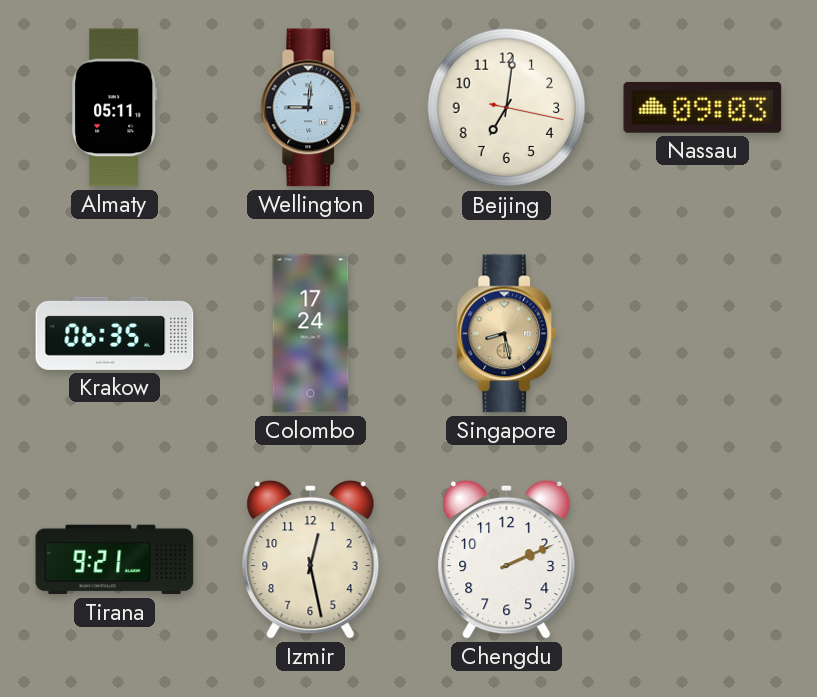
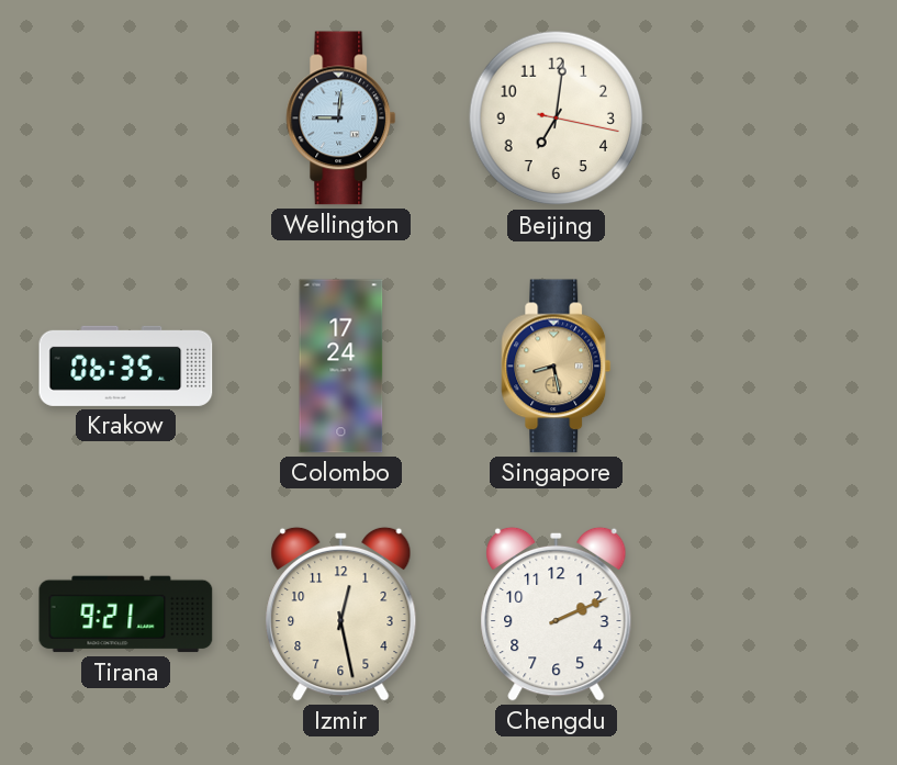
Almaty: 05:11 -> none (115, 108)
Nassau: 09:03 -> none (703, 107)
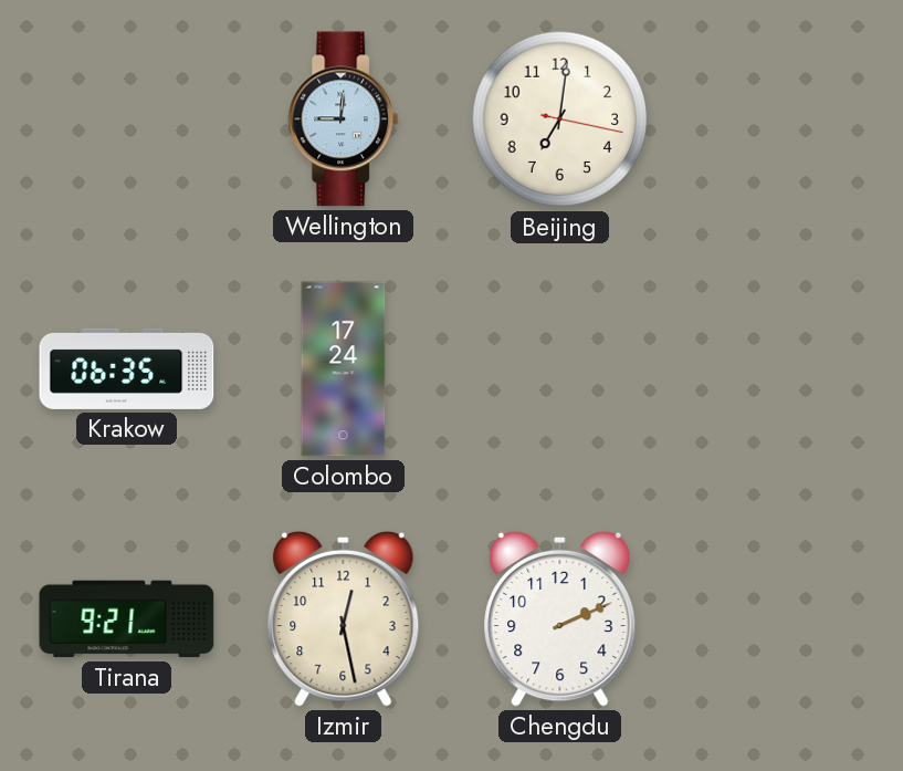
Singapore: 8:28 -> none (557, 367)
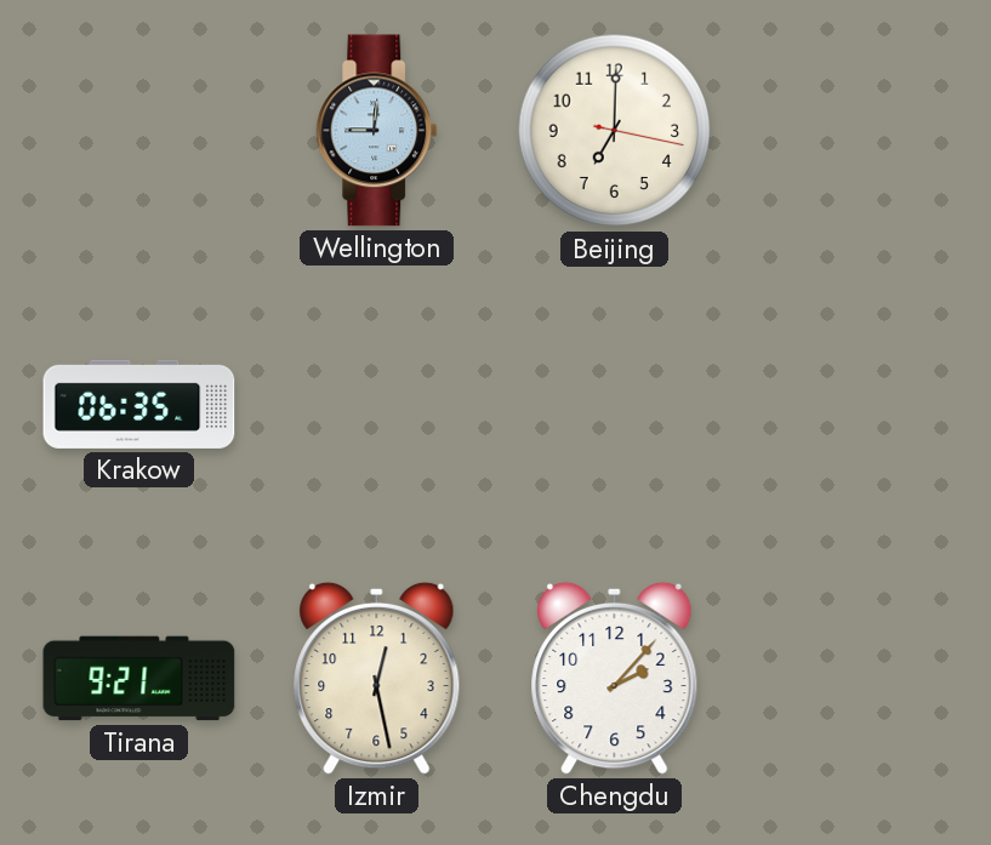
Beijing: 7:01 -> 7:00 (615, 131)
Colombo: 17:24 -> none (344, 369)
Chengdu: 2:11 -> 2:07 (615, 678)
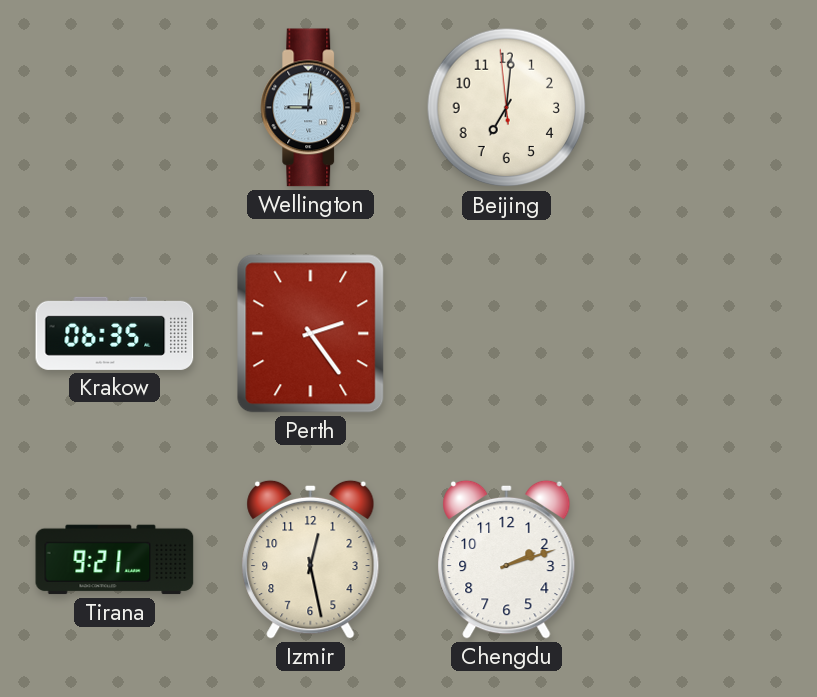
Beijing: 7:00:17 -> 7:00:59 (507, 108)
Perth: none -> 2:24 (311, 334)
Chengdu: 2:07 -> 2:12 (507, 559)
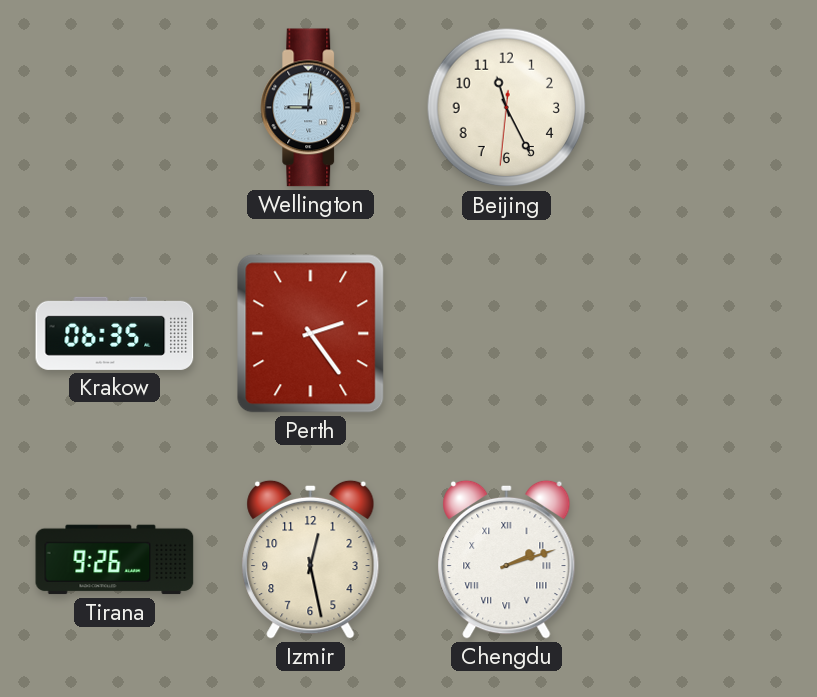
Beijing: 7:00 -> 11:25 (507, 108)
Tirana: 9:21 -> 9:26 (115, 560)
Chengdu numerals: Arabic -> Roman (507, 559)
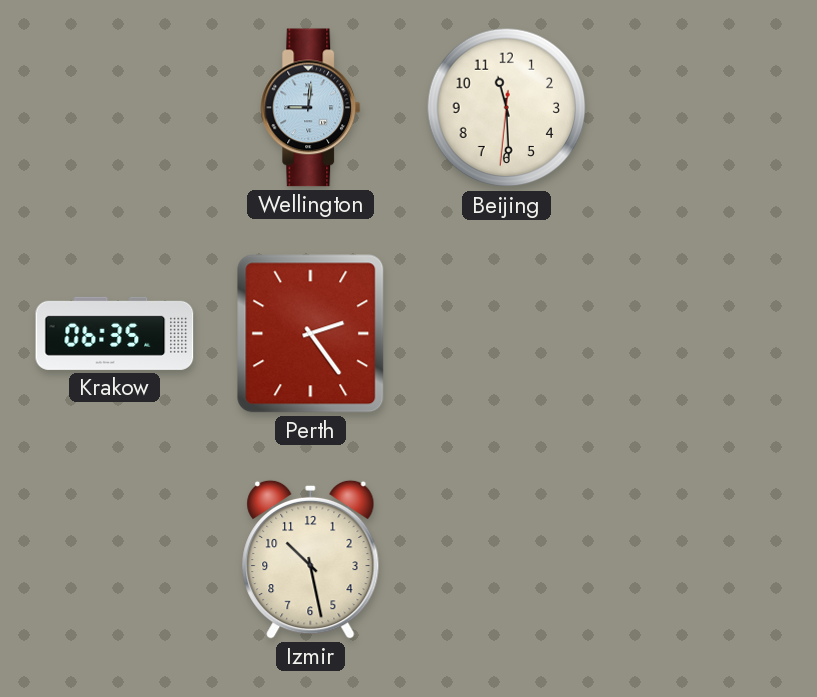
Beijing: 11:25 -> 11:29 (507, 108)
Tirana: 9:26 -> none (115, 560)
Izmir: 12:28 -> 10:28 (311, 559)
Chengdu: 2:12 -> none (507, 559)
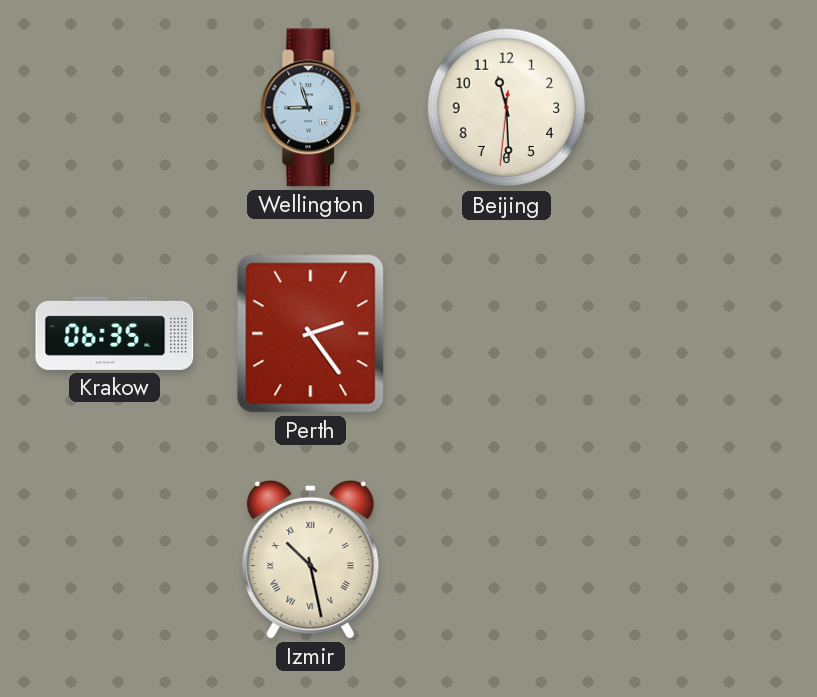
Wellington: 9:01 -> 8:57 (311, 108)
Izmir numerals: Arabic -> Roman (311, 559)
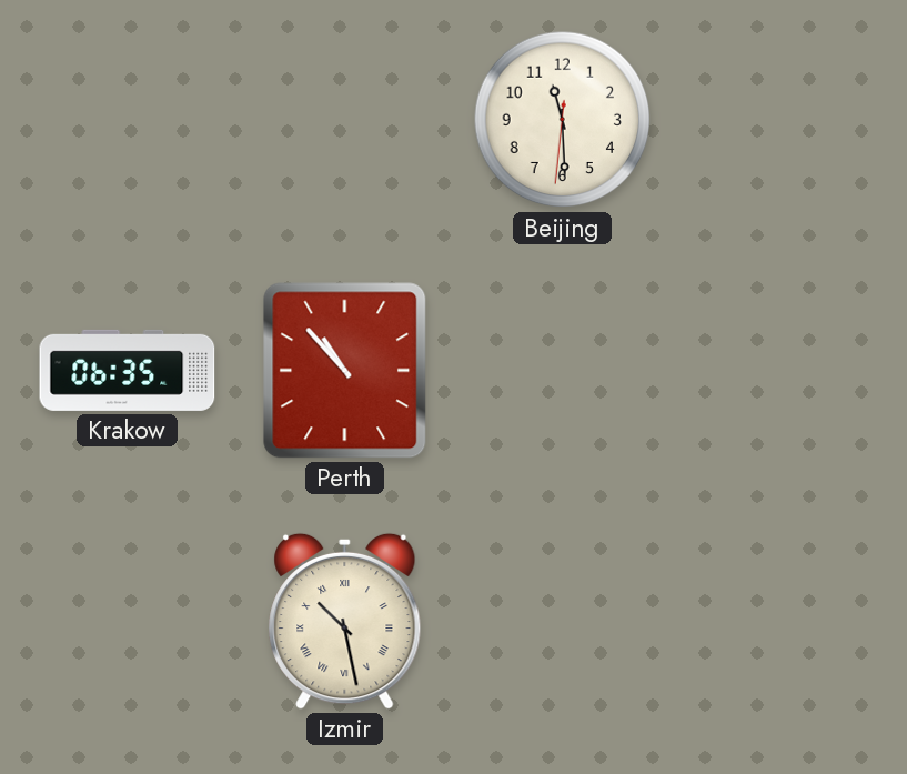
Wellington: 8:57 -> none (311, 108)
Perth: 2:24 -> 10:53 (345, 371)
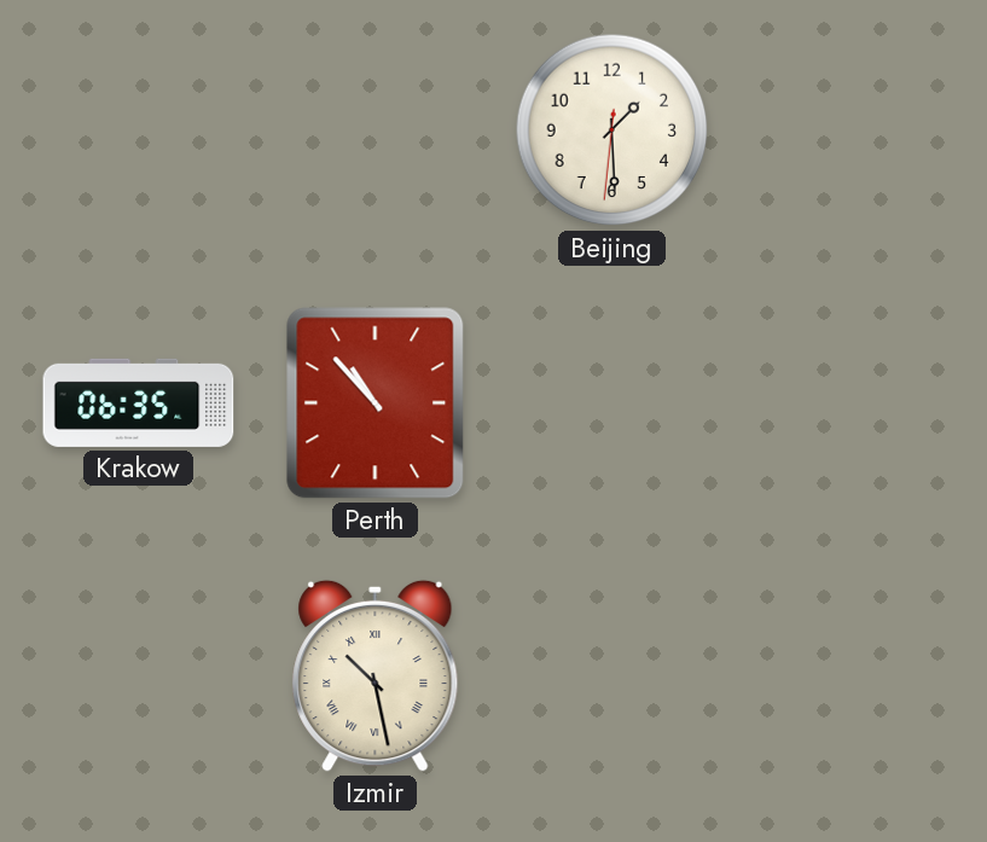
Beijing: 11:29 -> 1:29 (612, 130)
